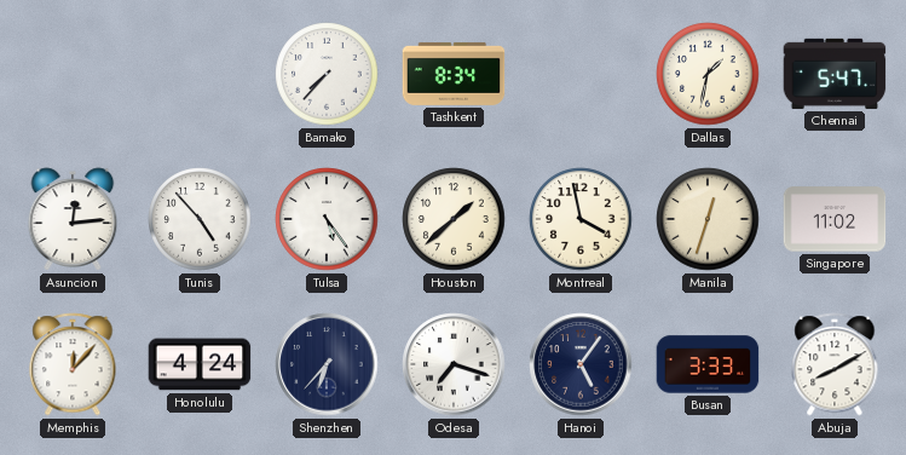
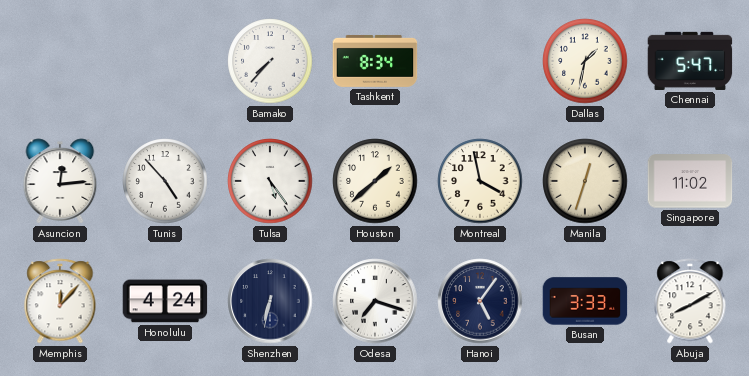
Shenzhen: 6:37 -> 6:32 (270, 301)
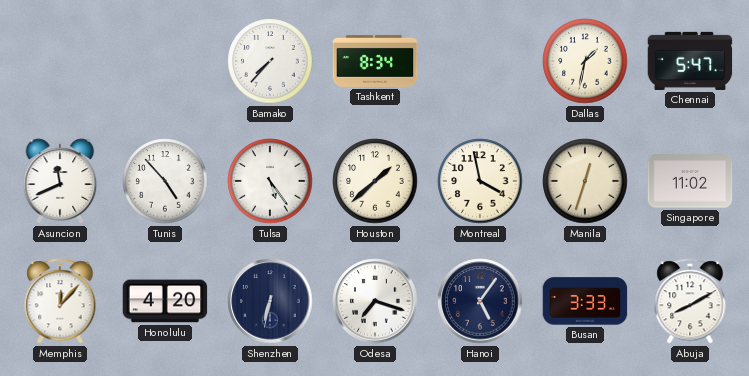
Asuncion: 12:14 -> 11:41 (60, 181)
Honolulu: 4:24 -> 4:20 (165, 301)
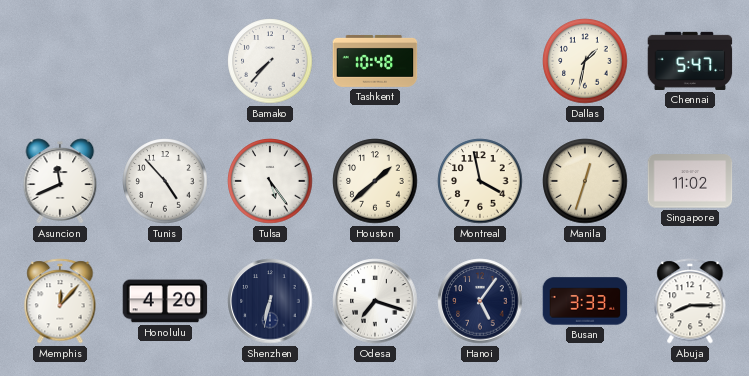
Tashkent: 8:34 -> 10:48 (375, 61)
Abuja: 8:10 -> 8:15 (690, 301)
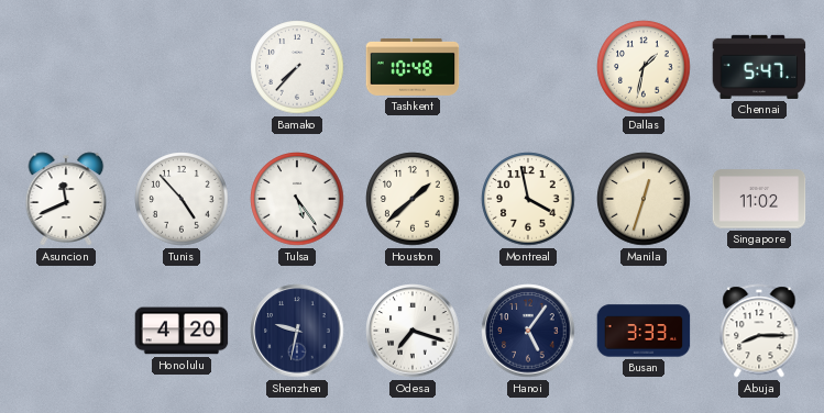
Memphis: 12:07 -> none (60, 301)
Shenzhen: 6:32 -> 9:32 (297, 331)
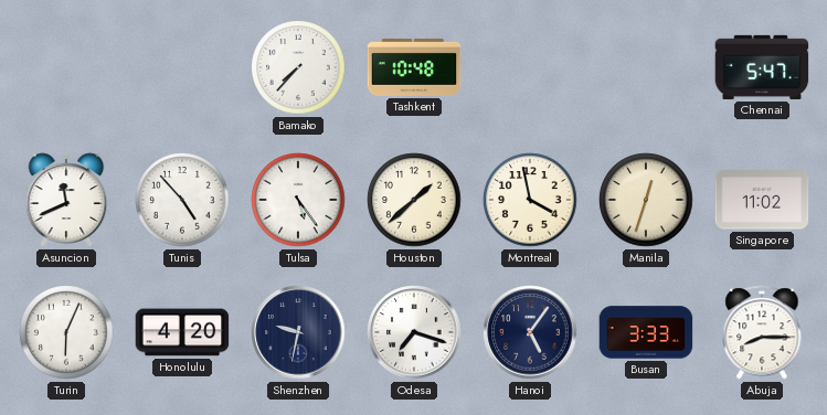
Dallas: 1:32 -> none (644, 67)
Turin: none -> 6:04 (66, 332)
